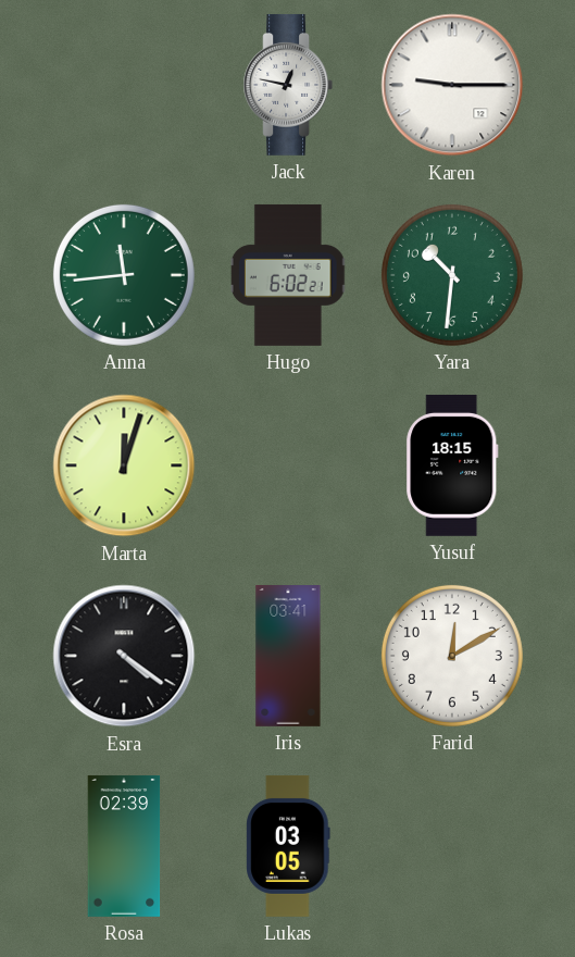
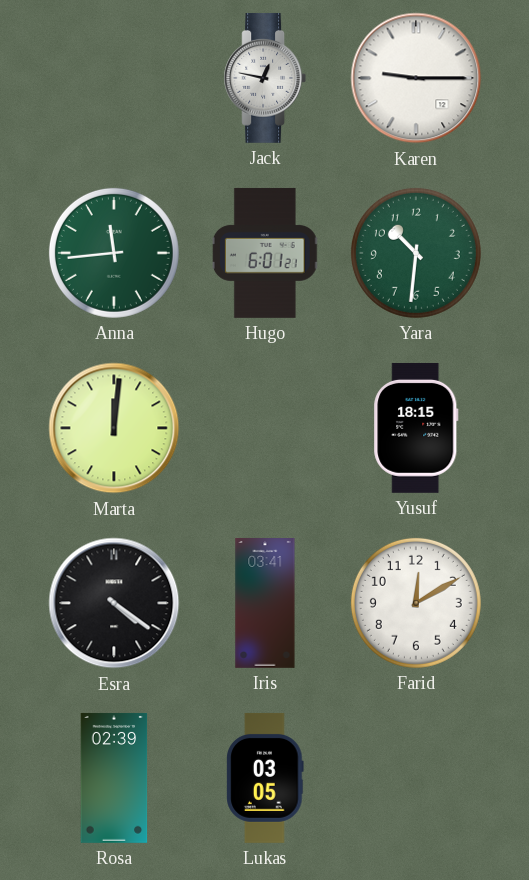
Hugo: 6:02 -> 6:01 (265, 253)
Marta: 12:03 -> 12:01 (114, 428)
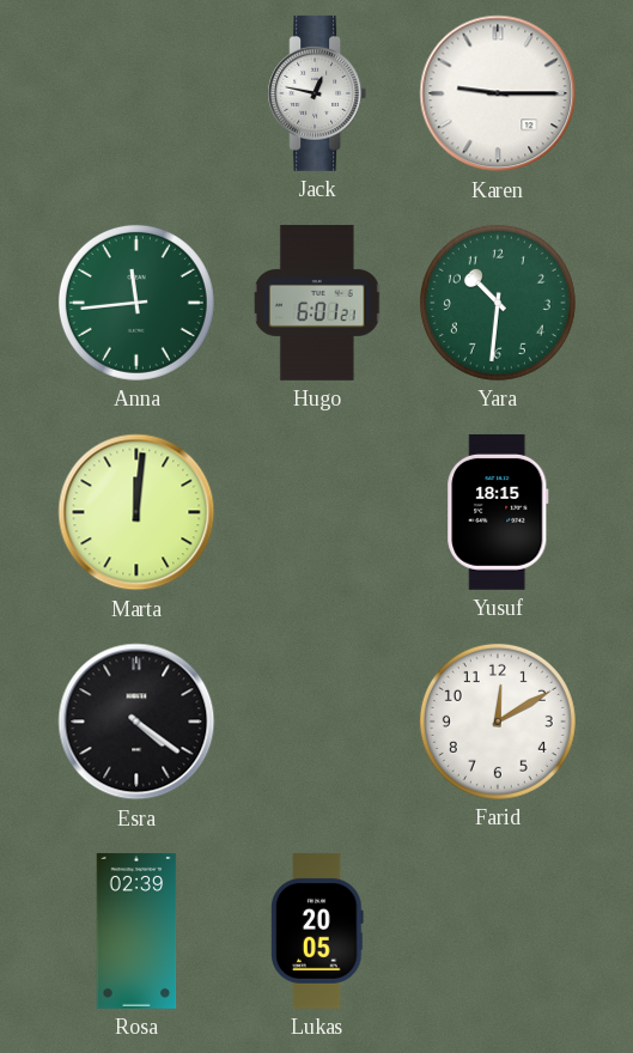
Iris: 03:41 -> none (265, 604)
Lukas: 03:05 -> 20:05 (317, 931)
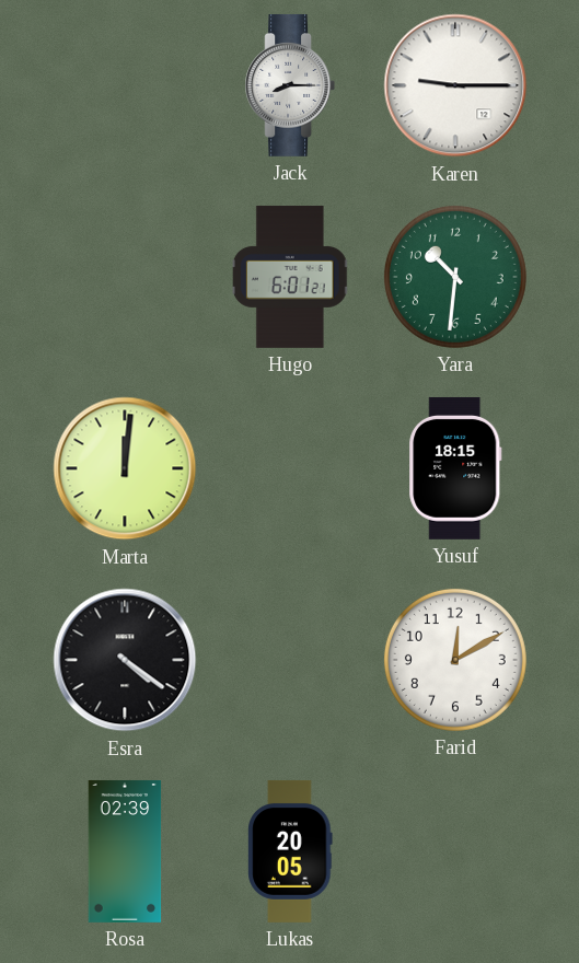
Jack: 12:47 -> 8:15 (290, 85)
Anna: 11:44 -> none (136, 303)
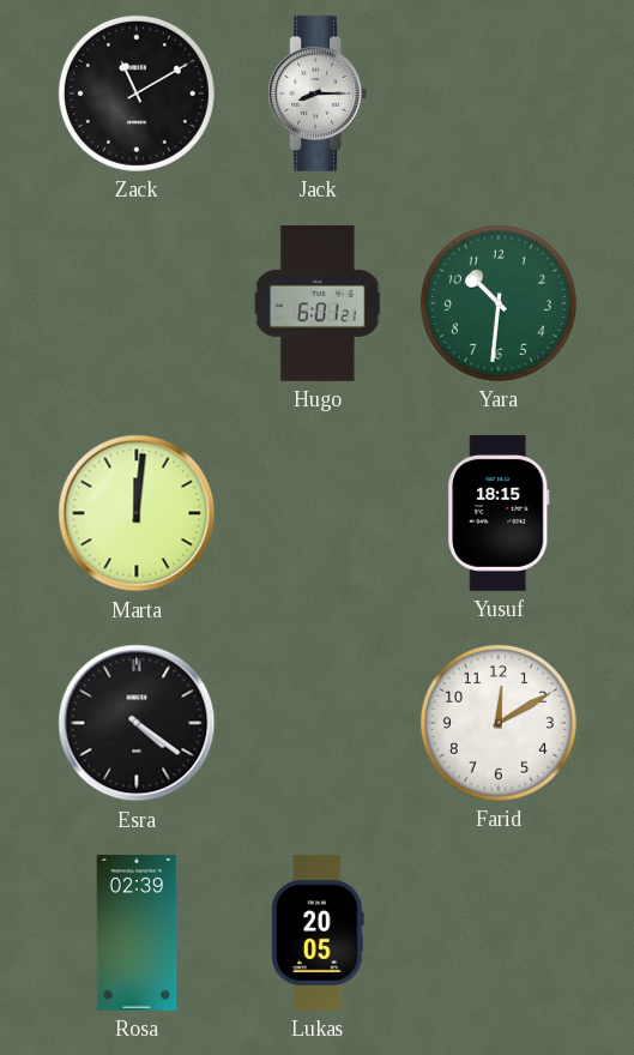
Zack: none -> 11:10 (137, 94)
Karen: 9:15 -> none (455, 85)
